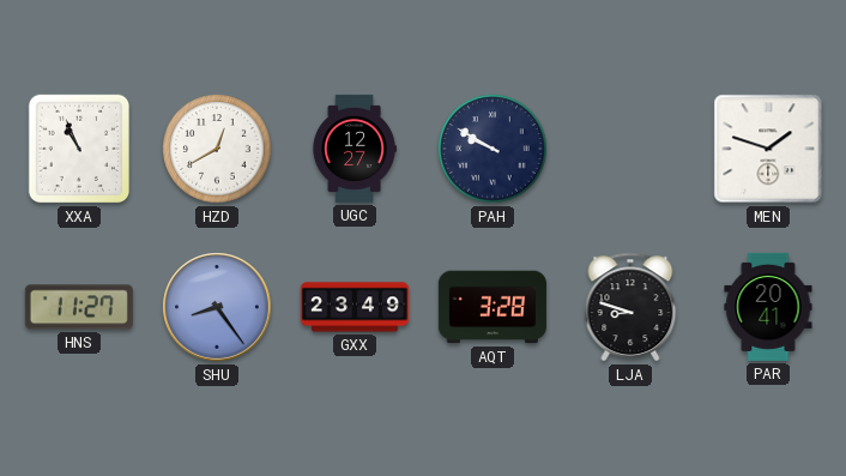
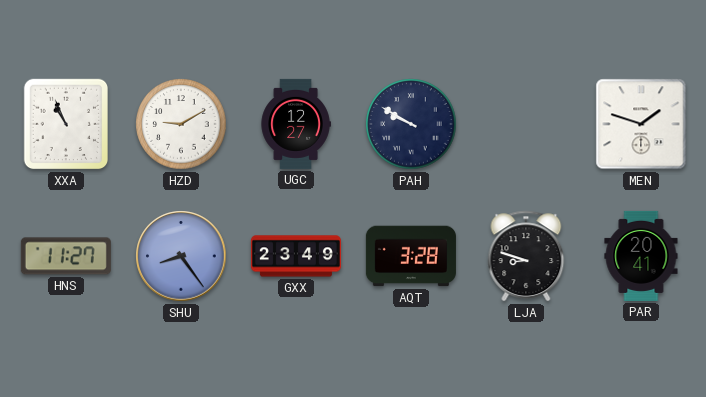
HZD: 12:40 -> 9:10 (181, 124)
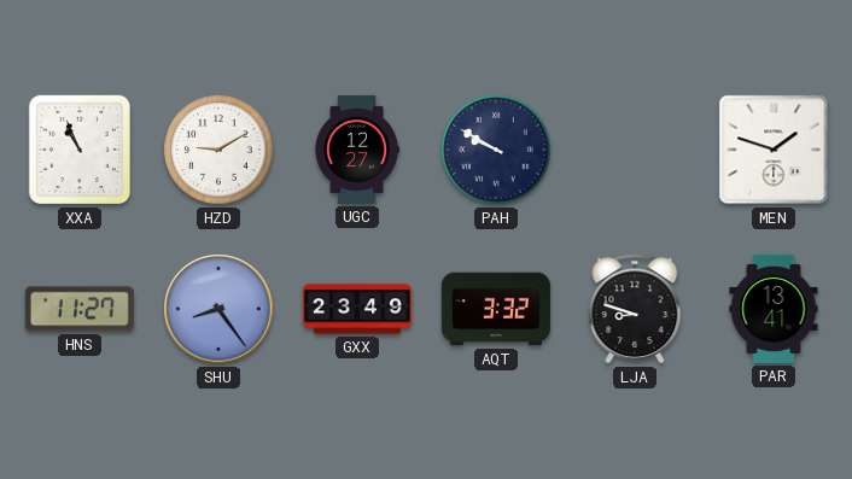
AQT: 3:28 -> 3:32 (496, 309)
PAR: 20:41 -> 13:41 (774, 309)
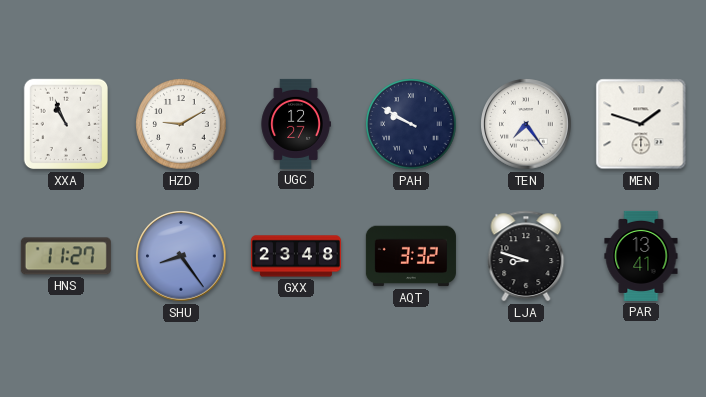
TEN: none -> 7:24 (526, 124)
GXX: 23:49 -> 23:48 (296, 256)
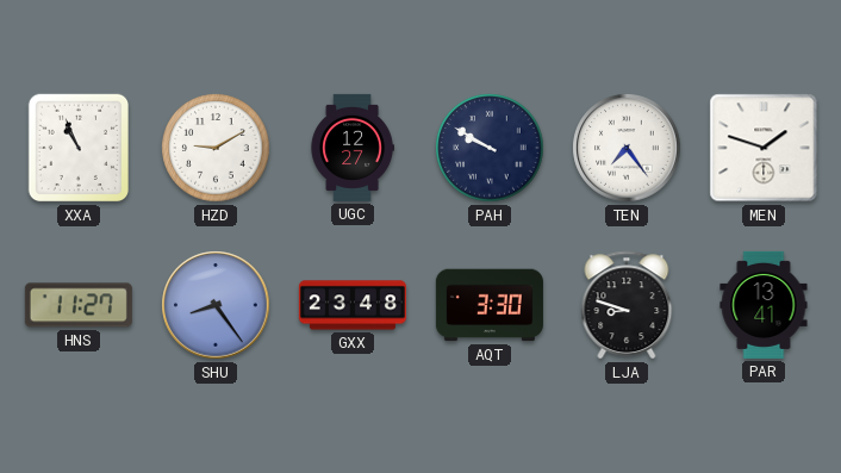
AQT: 3:32 -> 3:30 (490, 305)
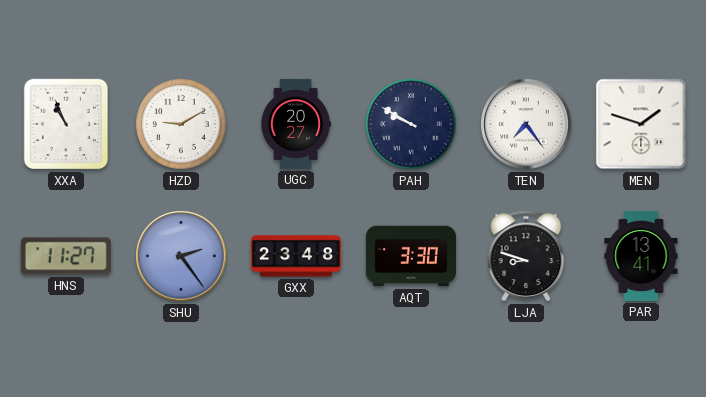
UGC: 12:27 -> 20:27 (296, 124)
SHU: 8:24 -> 2:24 (181, 256)
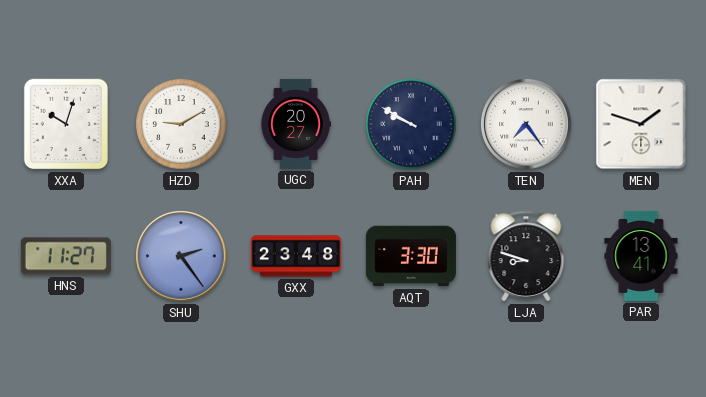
XXA: 10:56 -> 10:03 (65, 124)
